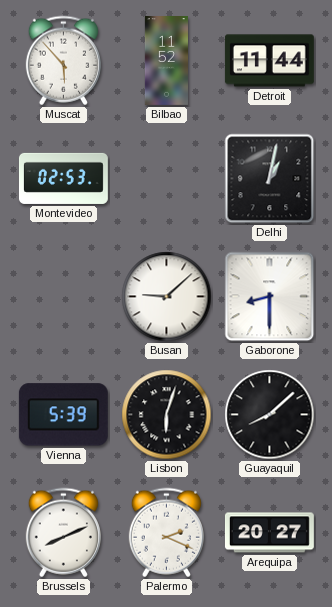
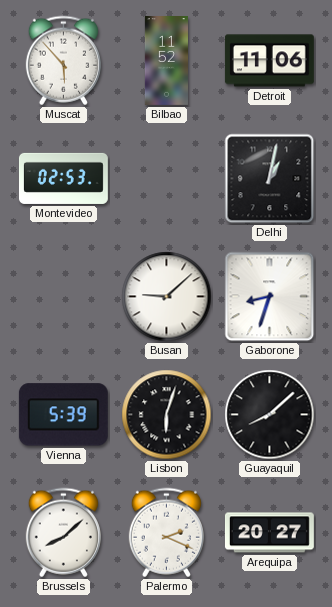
Detroit: 11:44 -> 11:06 (269, 61)
Gaborone: 8:30 -> 8:33 (270, 297)
Brussels: 8:11 -> 8:08 (63, 533)
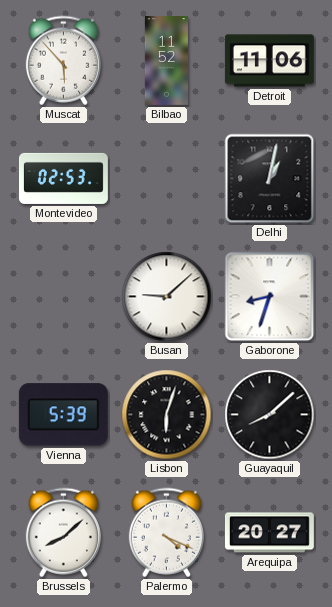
Palermo: 2:19 -> 4:19 (166, 533)
